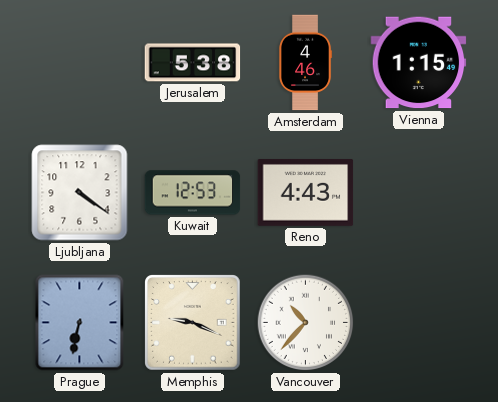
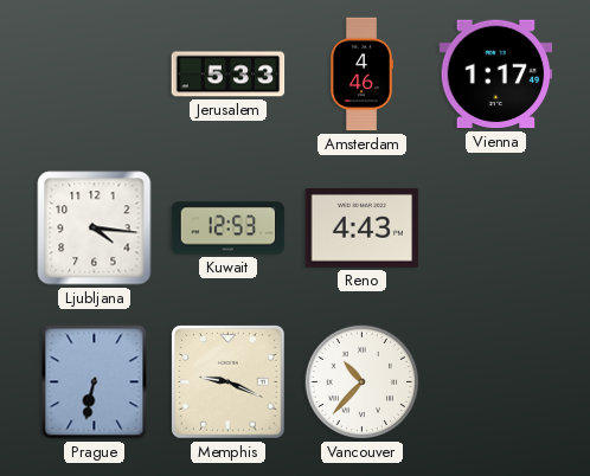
Jerusalem: 5:38 -> 5:33 (229, 75)
Vienna: 1:15 -> 1:17 (496, 75)
Ljubljana: 4:21 -> 4:16 (95, 229)
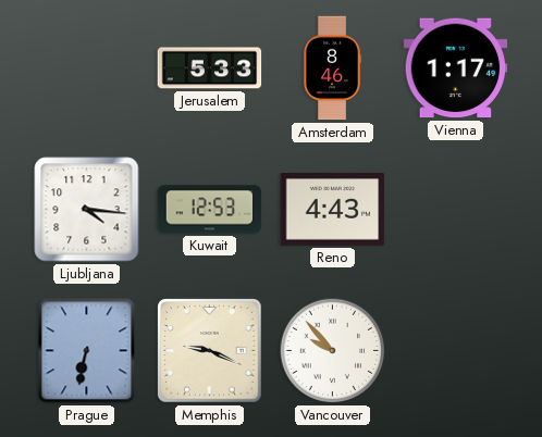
Amsterdam: 4:46 -> 8:46 (332, 68)
Vancouver: 10:37 -> 9:53 (333, 351)
